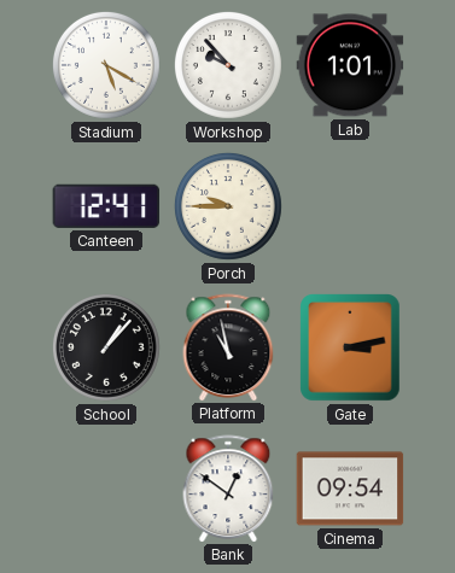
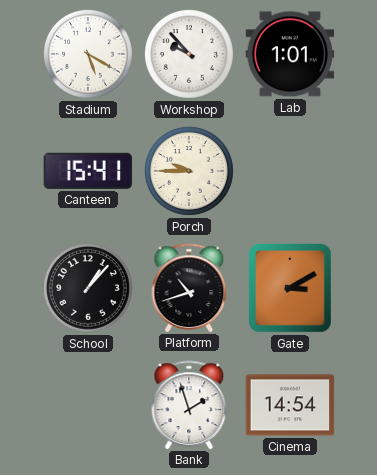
Canteen: 12:41 -> 15:41 (88, 171)
Platform: 10:58 -> 10:42 (189, 288)
Gate: 3:13 -> 3:10 (291, 288)
Bank: 12:51 -> 1:57 (189, 405)
Cinema: 09:54 -> 14:54 (290, 405)
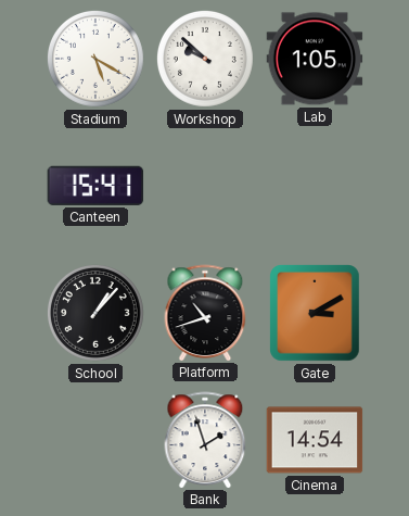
Workshop: 9:53 -> 9:52 (205, 59)
Lab: 1:01 -> 1:05 (315, 59)
Porch: 9:45 -> none (189, 171)
